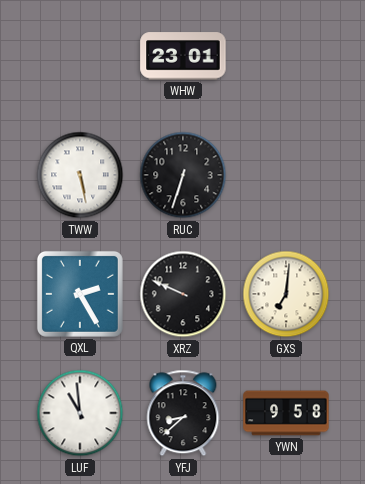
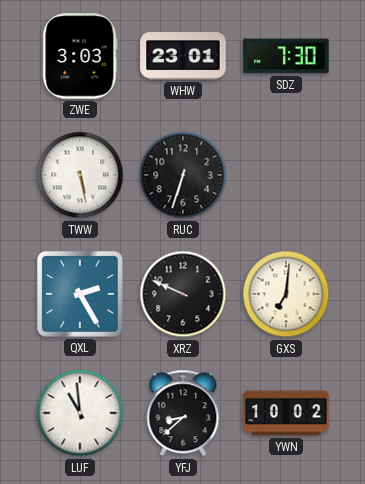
ZWE: none -> 3:03 (80, 56)
SDZ: none -> 7:30 (286, 56)
YWN: 9:58 -> 10:02 (286, 413)
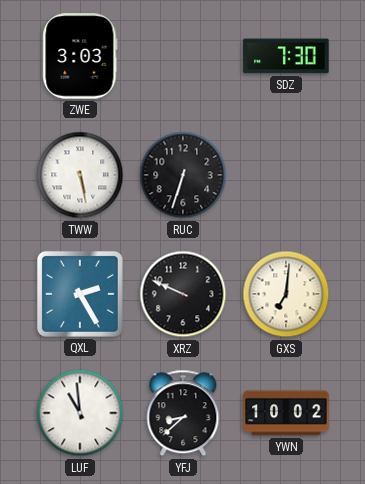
WHW: 23:01 -> none (183, 56)
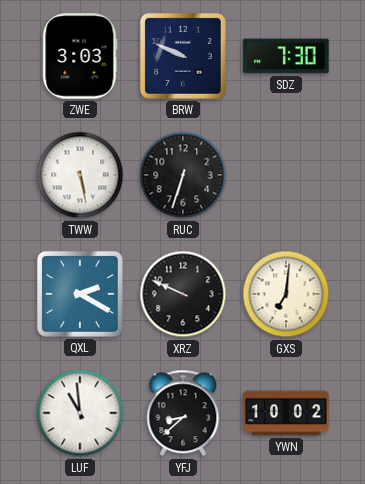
BRW: none -> 9:49 (183, 56)
QXL: 2:25 -> 2:20 (80, 294)
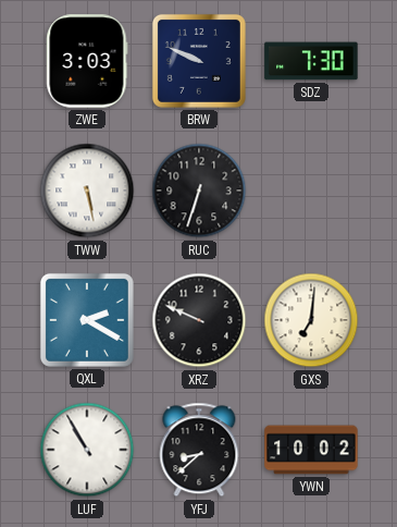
LUF: 10:59 -> 10:55 (87, 450)
